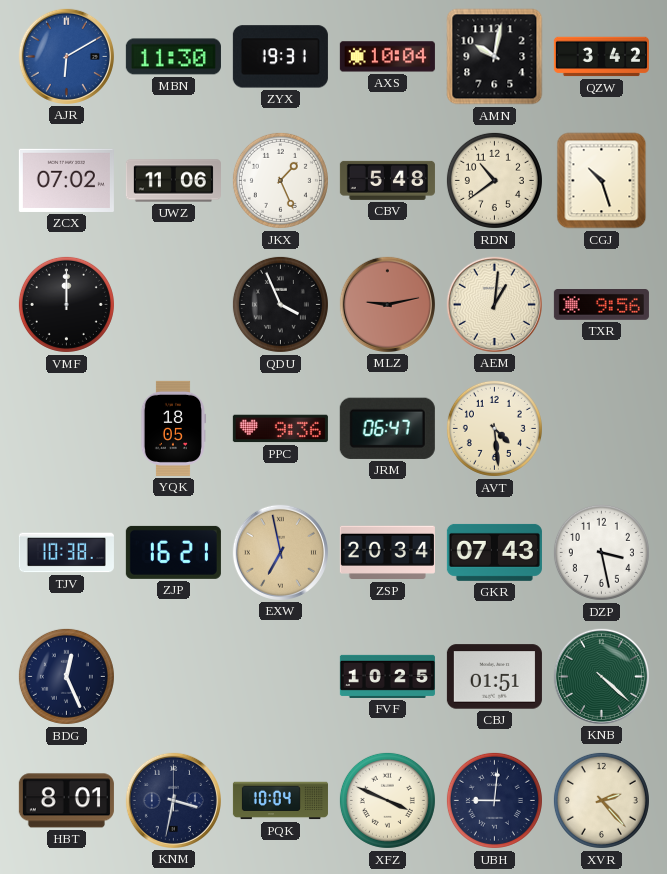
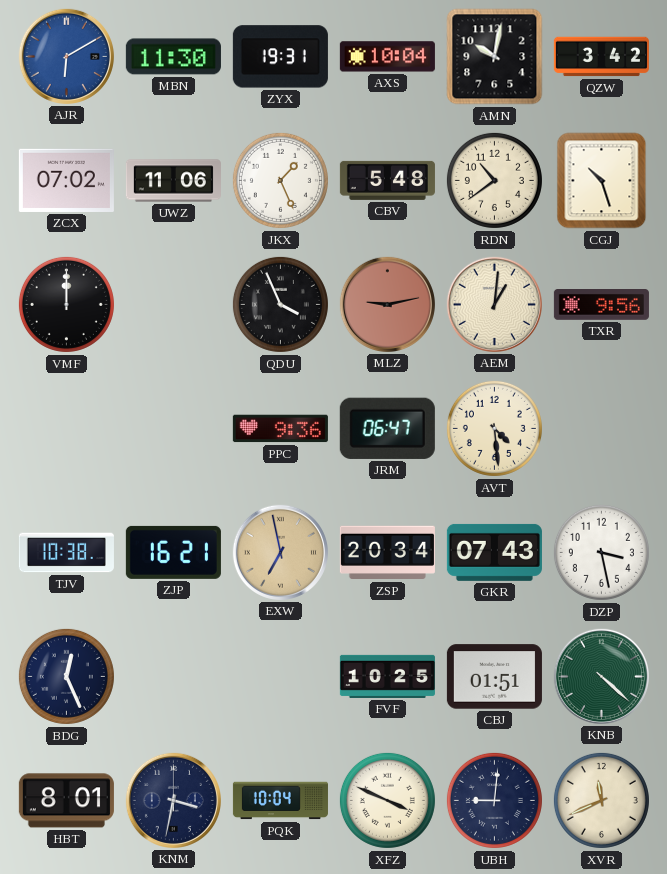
YQK: 18:05 -> none (172, 428)
XVR: 2:23 -> 11:41 (601, 800)
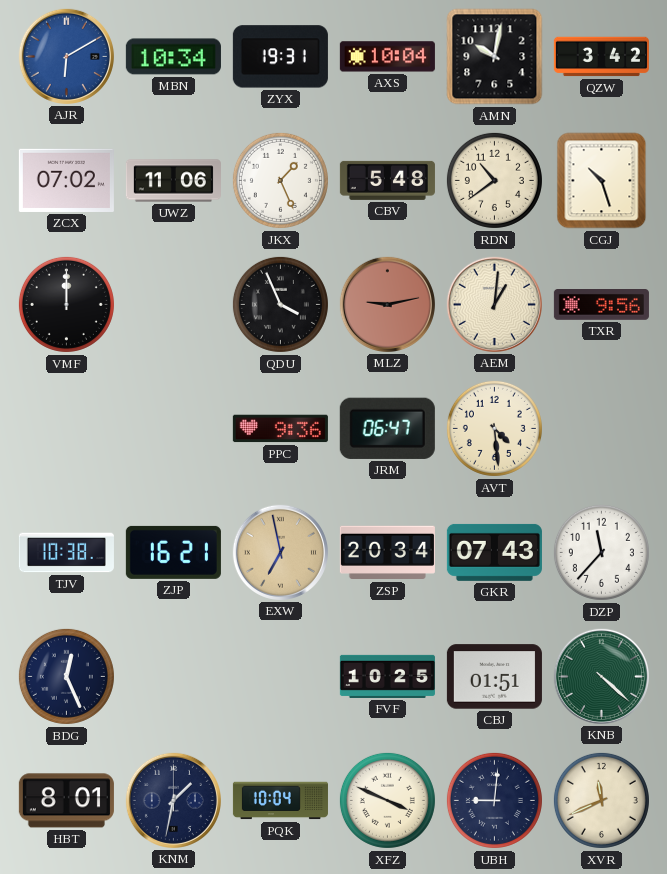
MBN: 11:30 -> 10:34 (173, 57)
DZP: 3:28 -> 11:37 (601, 552)
KNM: 3:32 -> 1:32 (173, 800)
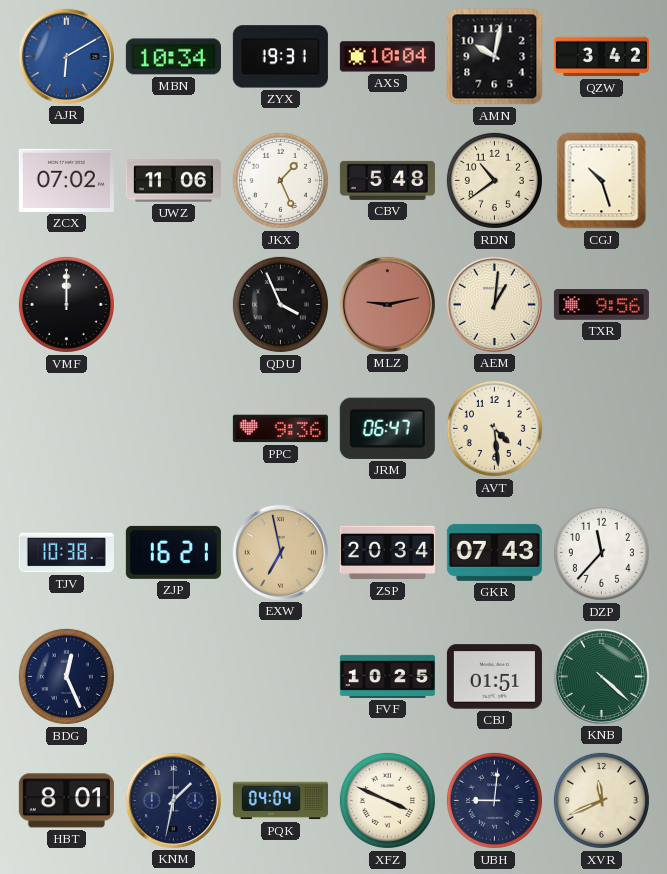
PQK: 10:04 -> 04:04 (280, 801)
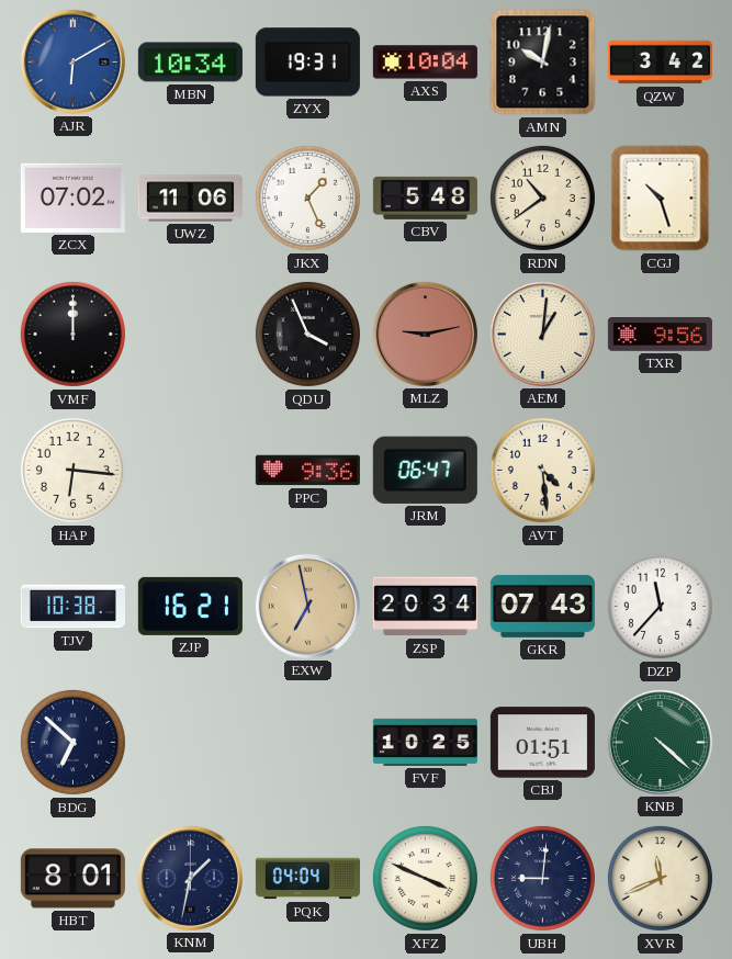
HAP: none -> 6:16 (72, 470)
BDG: 12:26 -> 6:52 (72, 742)
